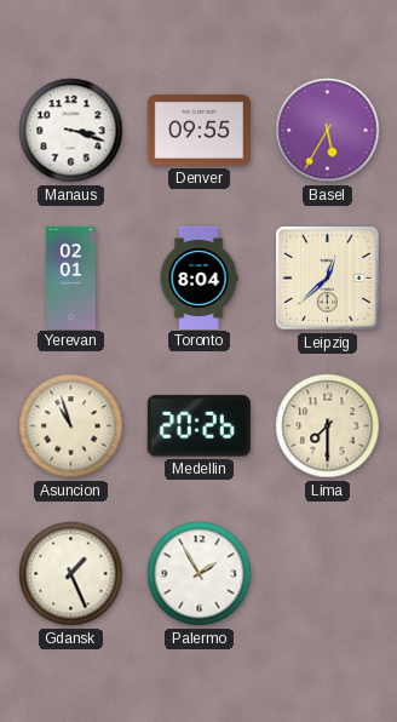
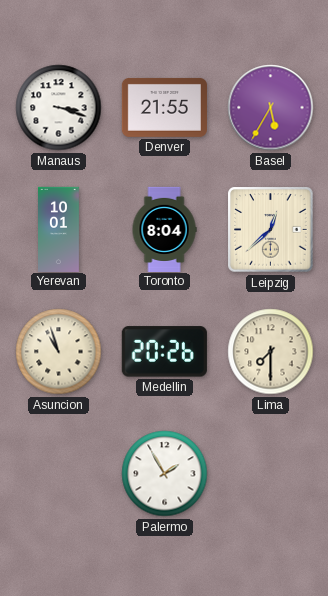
Denver: 09:55 -> 21:55 (164, 107)
Yerevan: 02:01 -> 10:01 (59, 229)
Gdansk: 1:26 -> none (71, 574)
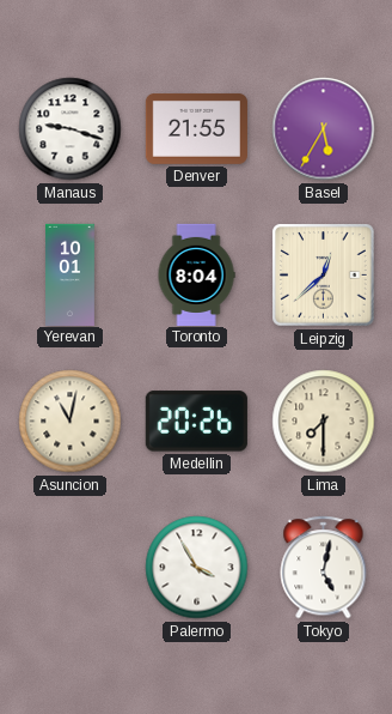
Manaus: 3:18 -> 9:18 (71, 129)
Asuncion: 10:57 -> 11:02 (71, 422)
Palermo: 1:55 -> 3:55 (197, 568)
Tokyo: none -> 5:02 (324, 568)
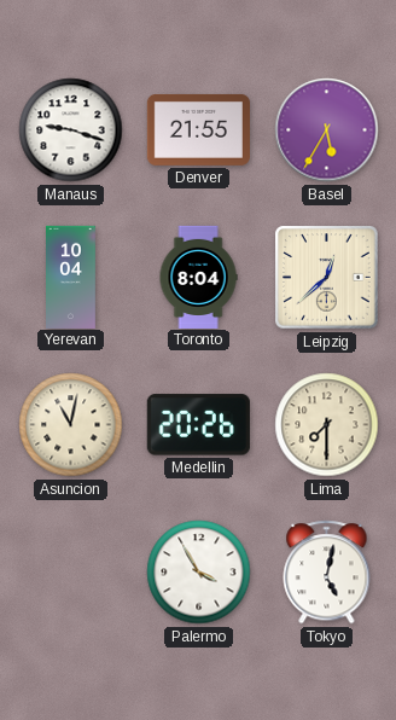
Yerevan: 10:01 -> 10:04 (71, 277)
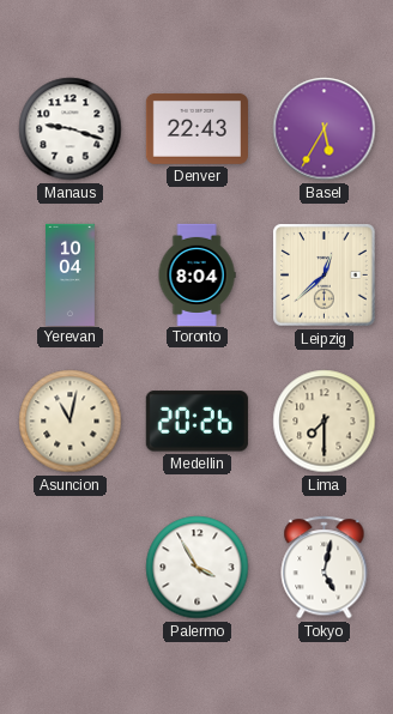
Denver: 21:55 -> 22:43 (196, 128)
